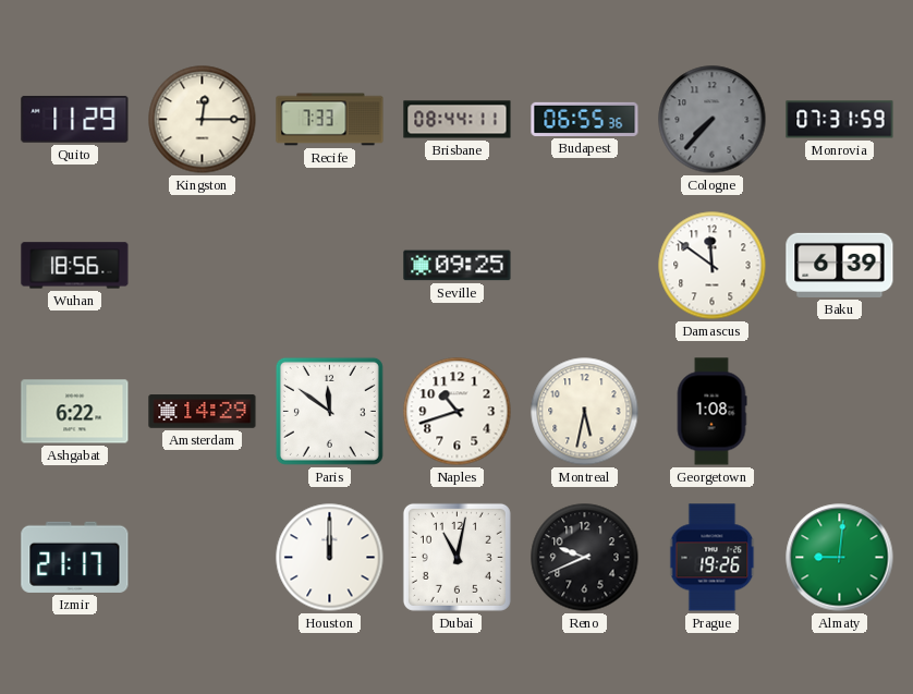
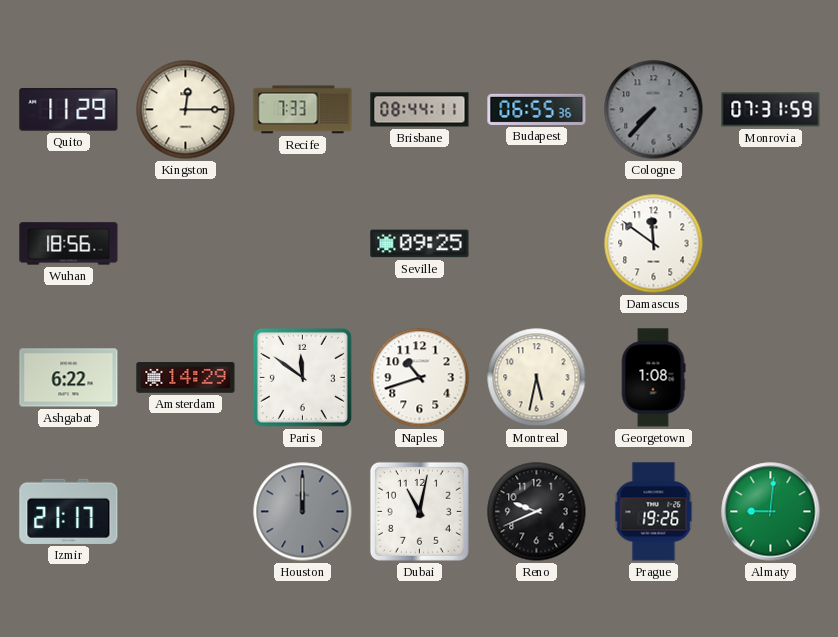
Baku: 6:39 -> none (840, 265)
Houston dial: white -> grey (303, 512)
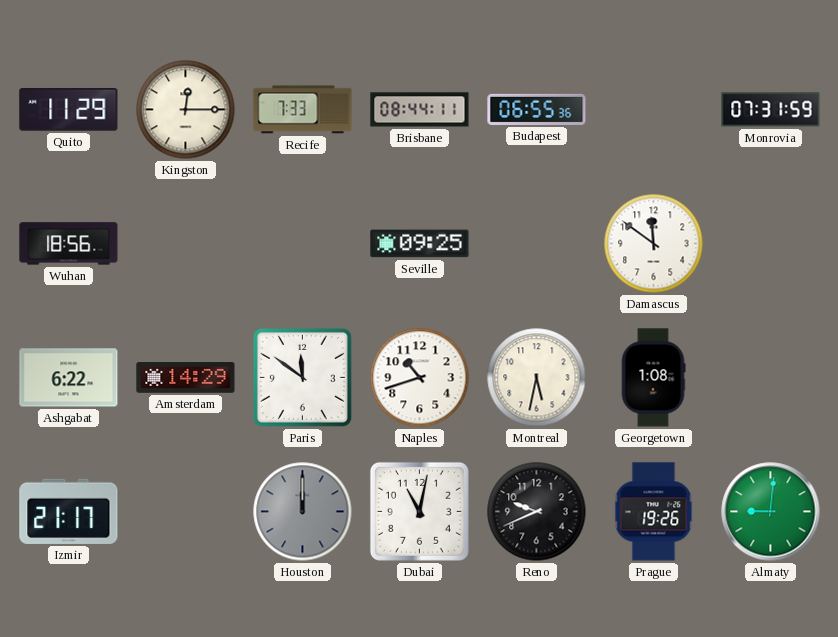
Cologne: 7:37 -> none (654, 110)
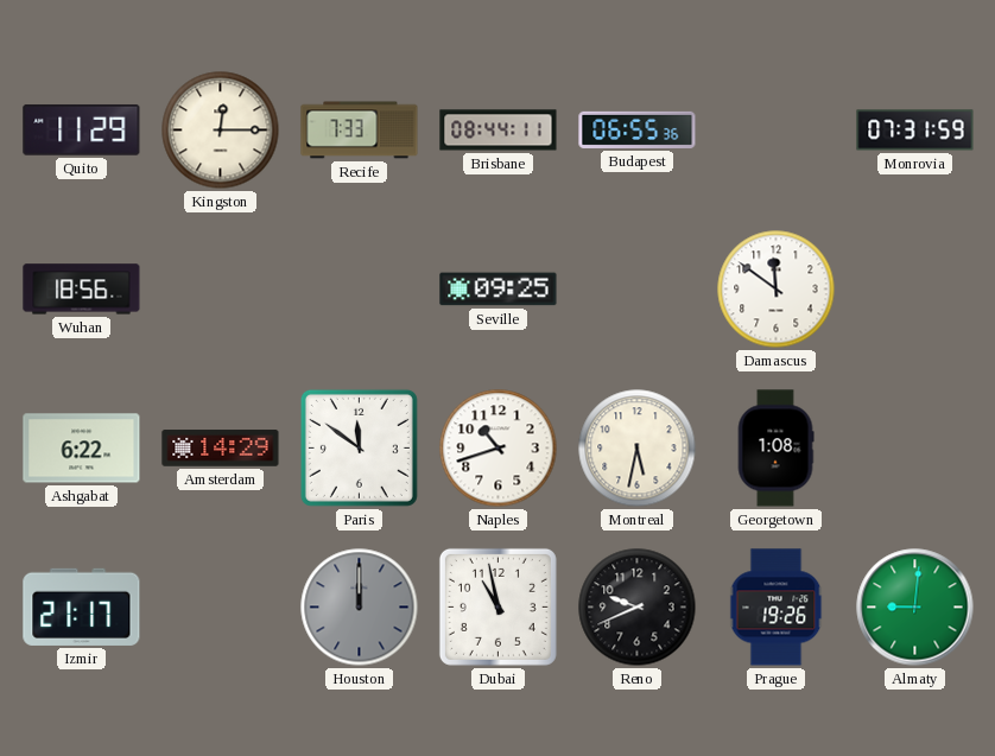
Dubai: 11:02 -> 10:58 (497, 606)
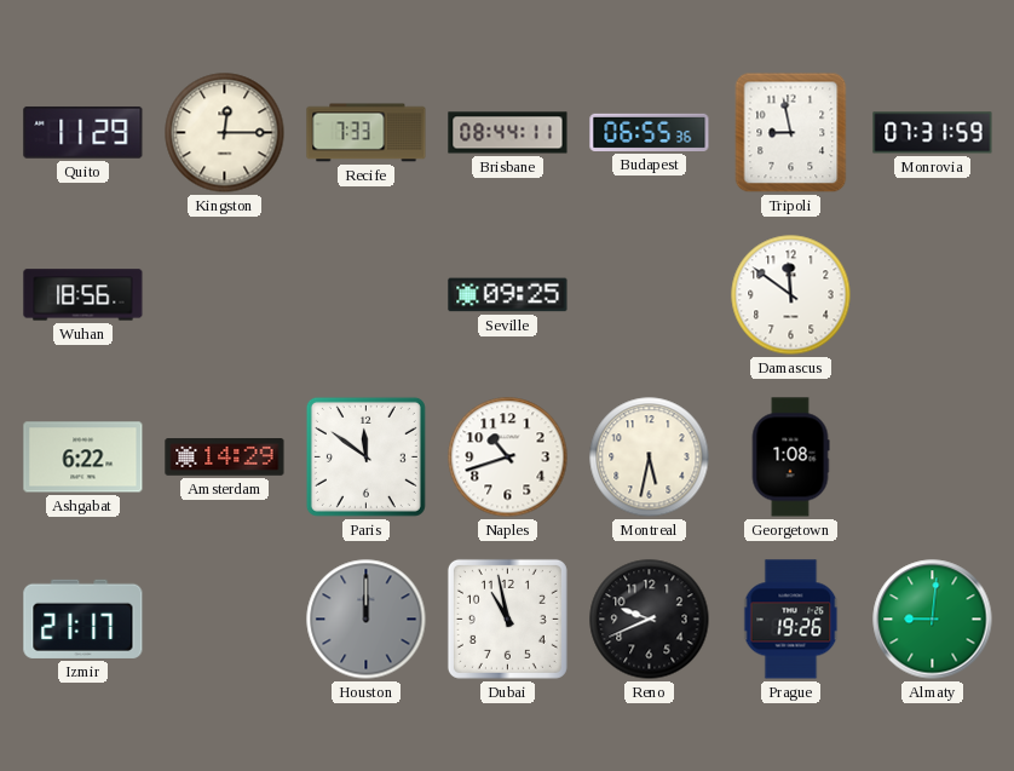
Tripoli: none -> 8:58 (791, 133)
